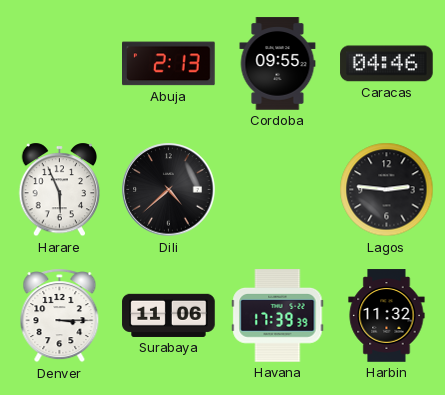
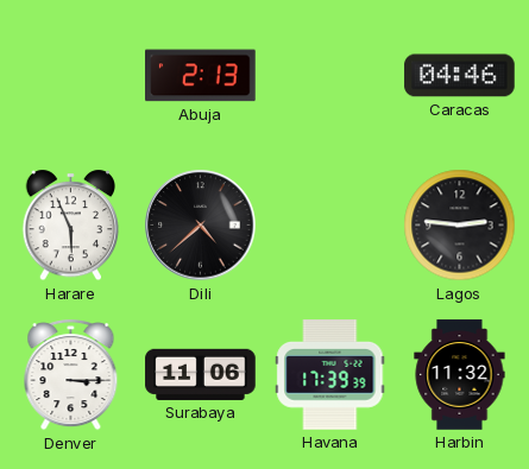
Cordoba: 09:55 -> none (278, 64)
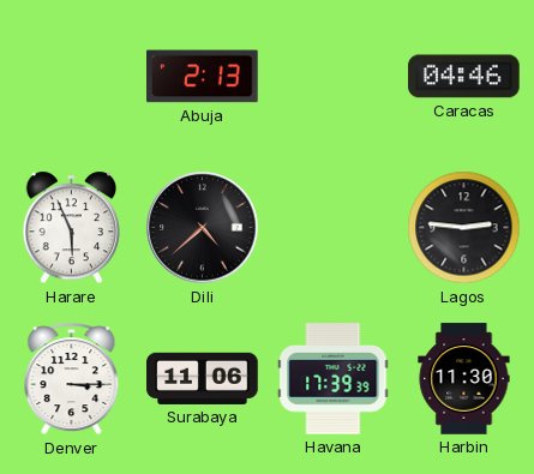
Harbin: 11:32 -> 11:30 (464, 379)
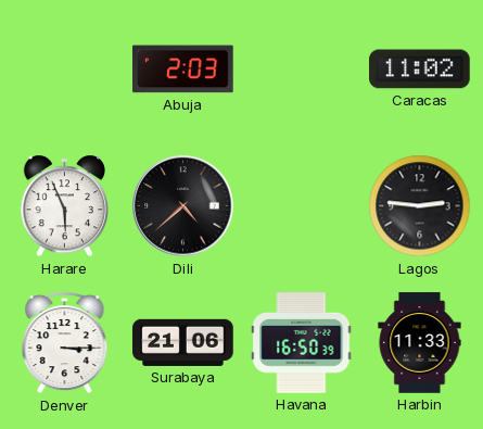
Abuja: 2:13 -> 2:03 (183, 70)
Caracas: 04:46 -> 11:02 (420, 70)
Surabaya: 11:06 -> 21:06 (183, 342)
Havana: 17:39 -> 16:50 (302, 343)
Harbin: 11:30 -> 11:33 (420, 343)
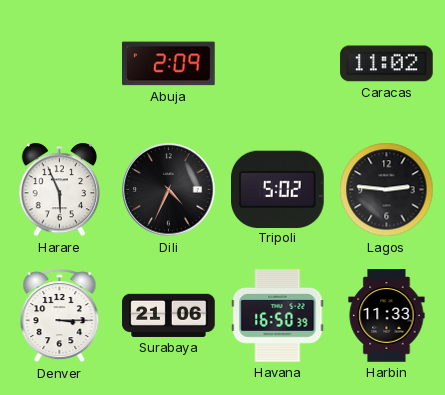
Abuja: 2:03 -> 2:09 (169, 64)
Dili: 4:38 -> 4:34 (169, 190)
Tripoli: none -> 5:02 (278, 189)
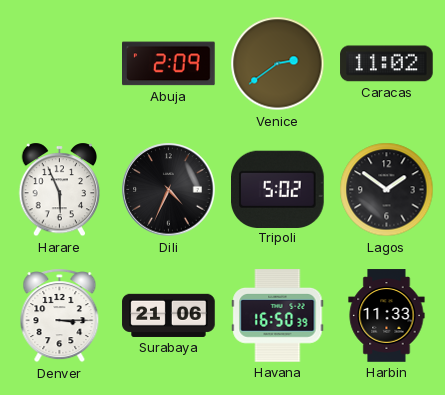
Venice: none -> 2:39 (278, 64)
Lagos: 2:46 -> 1:51 (387, 190)
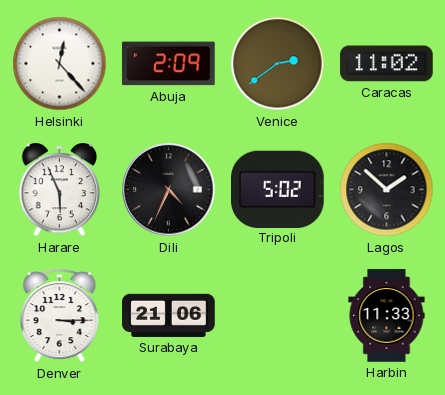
Helsinki: none -> 12:23 (60, 64)
Lagos: 1:51 -> 1:52 (387, 190)
Havana: 16:50 -> none (278, 316)
